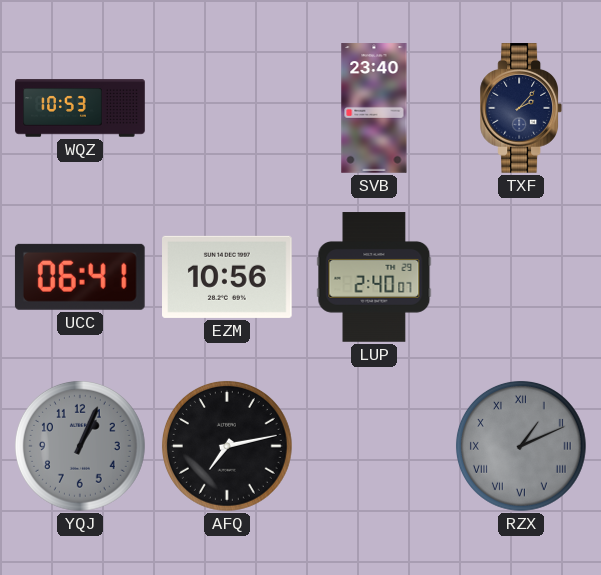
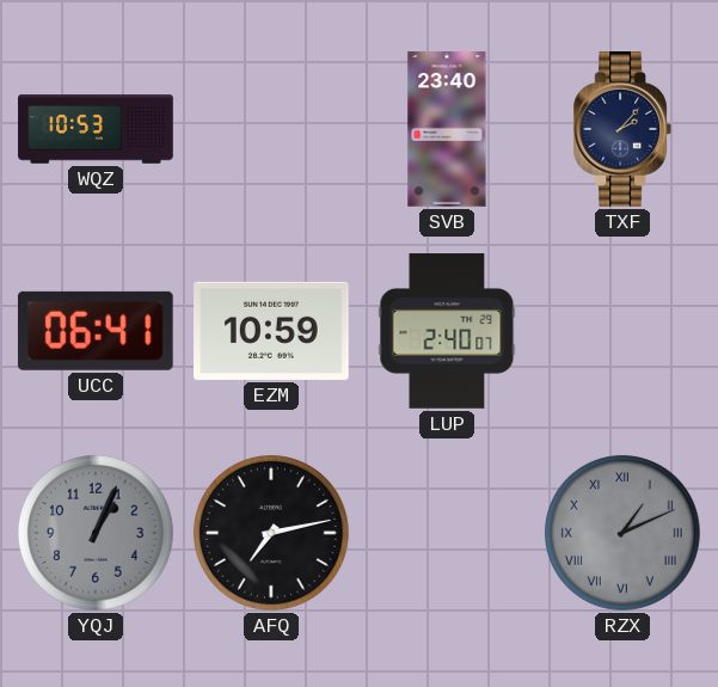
EZM: 10:56 -> 10:59 (272, 331)
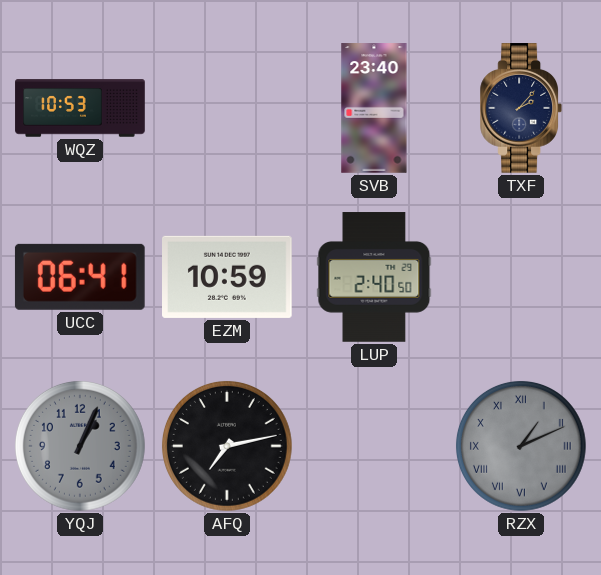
LUP: 2:40:07 -> 2:40:50 (374, 277)
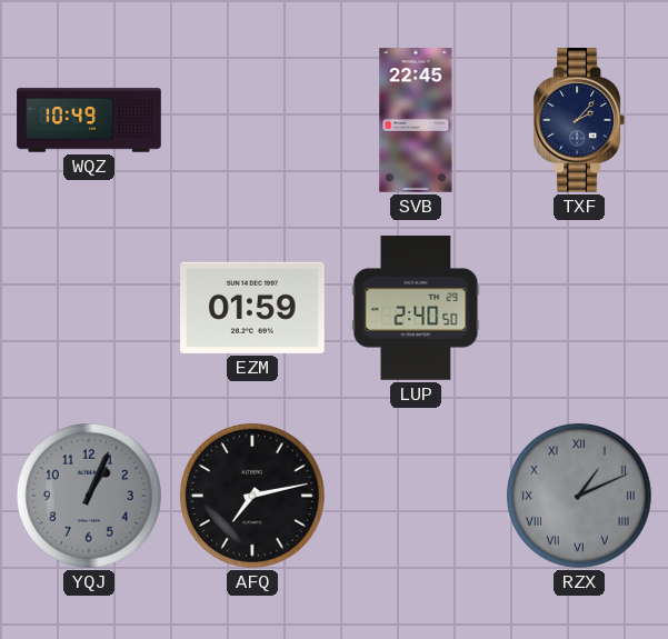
WQZ: 10:53 -> 10:49 (89, 120)
SVB: 23:40 -> 22:45 (416, 120)
UCC: 06:41 -> none (80, 277)
EZM: 10:59 -> 01:59 (253, 308)
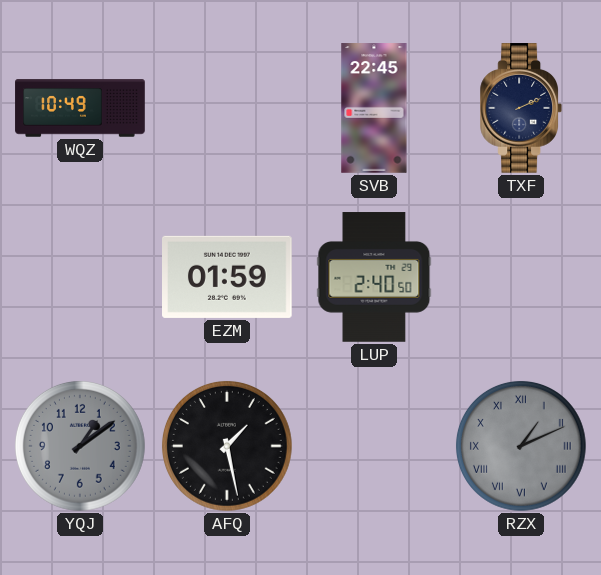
TXF: 2:07 -> 2:11 (520, 108)
YQJ: 1:04 -> 1:09 (80, 446)
AFQ: 7:13 -> 1:28 (227, 446)
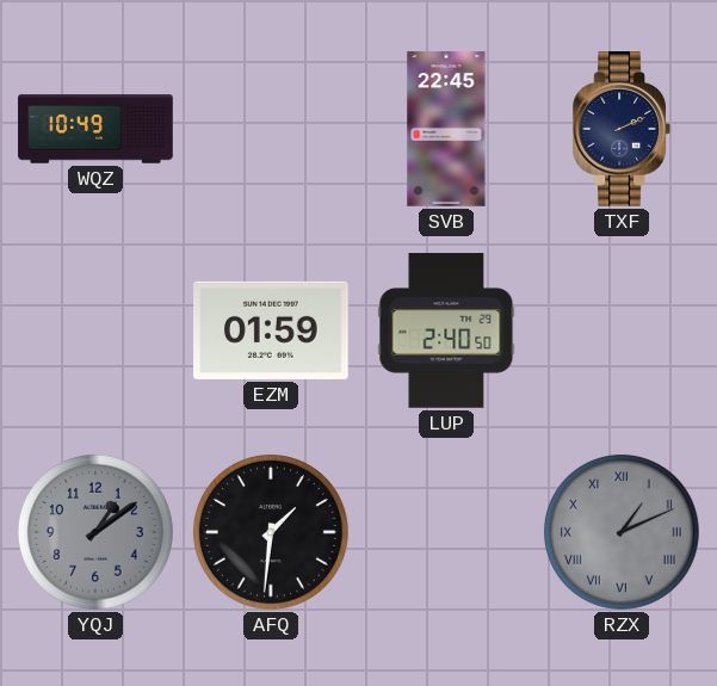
AFQ: 1:28 -> 1:31 (271, 532)
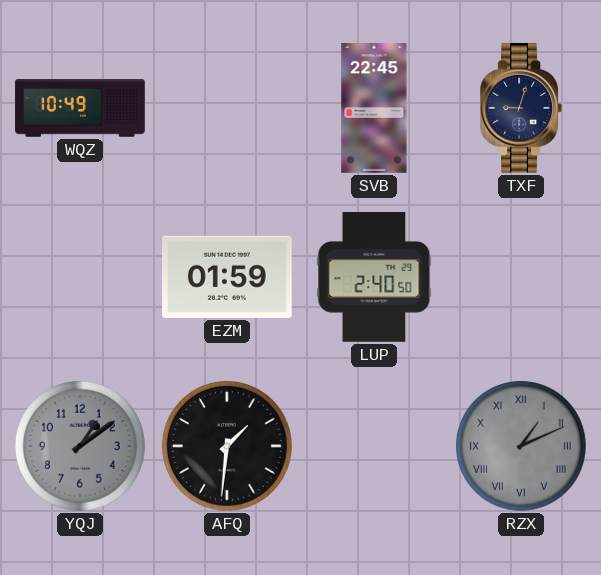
TXF: 2:11 -> 9:03 (520, 108)
